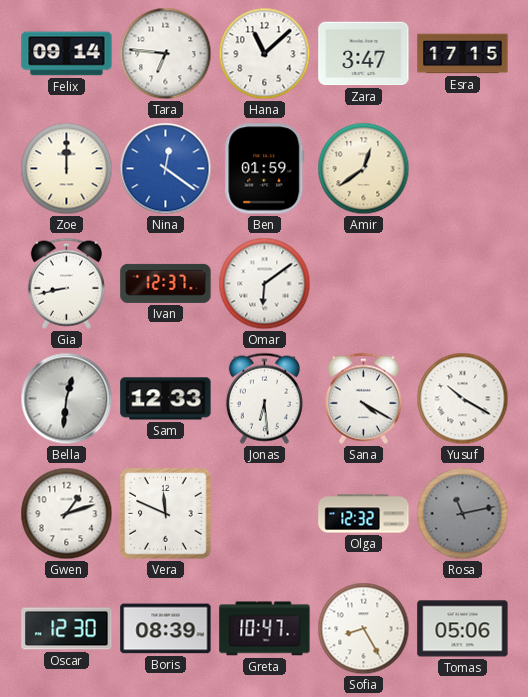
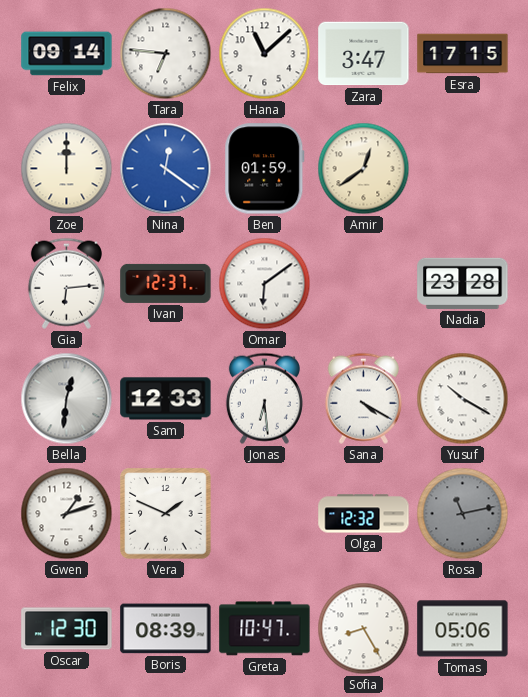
Gia: 8:43 -> 6:14 (66, 283)
Nadia: none -> 23:28 (463, 283)
Vera: 11:49 -> 1:49 (166, 514)
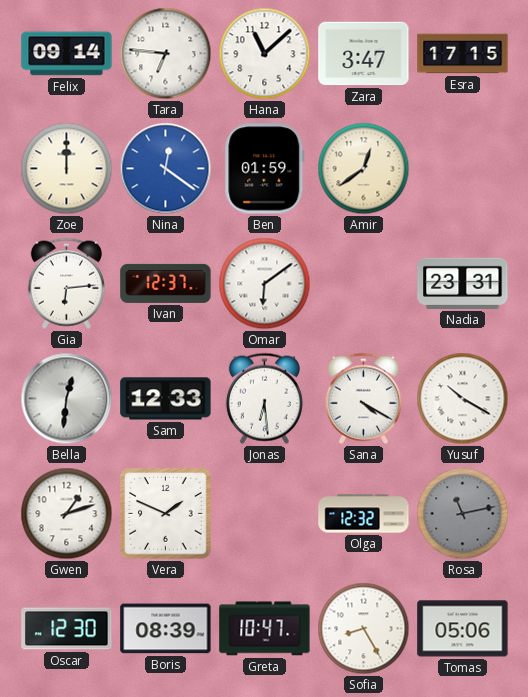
Nadia: 23:28 -> 23:31 (463, 283)
